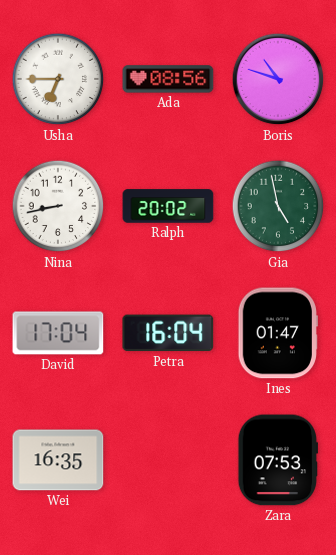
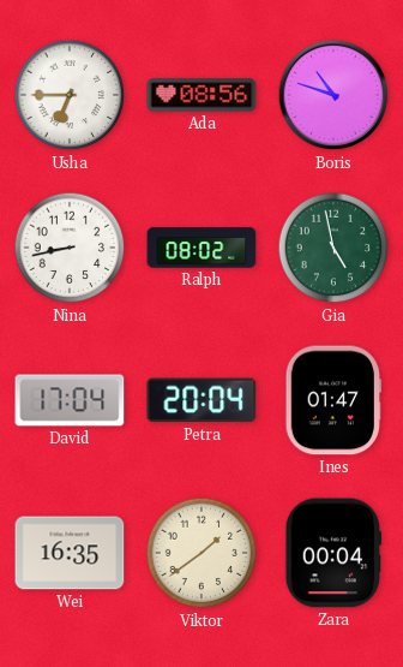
Ralph: 20:02 -> 08:02 (201, 248)
Petra: 16:04 -> 20:04 (201, 400)
Viktor: none -> 1:39 (201, 553)
Zara: 07:53 -> 00:04 (332, 553)
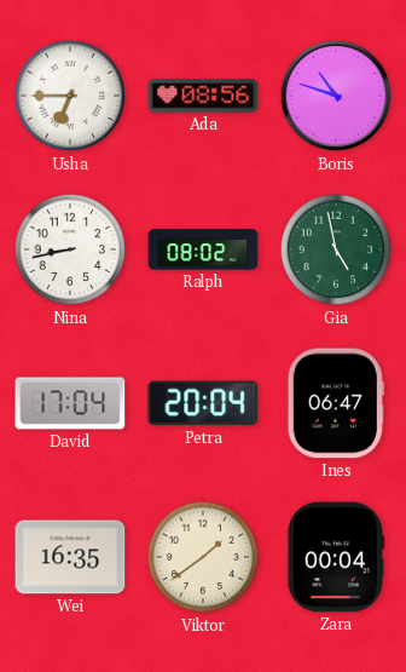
Ines: 01:47 -> 06:47 (336, 403)
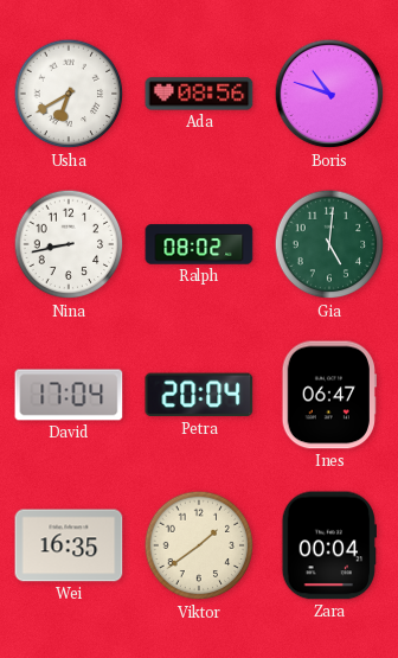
Usha: 6:45 -> 6:40 (69, 94)
Gia: 4:58 -> 5:01 (329, 244)
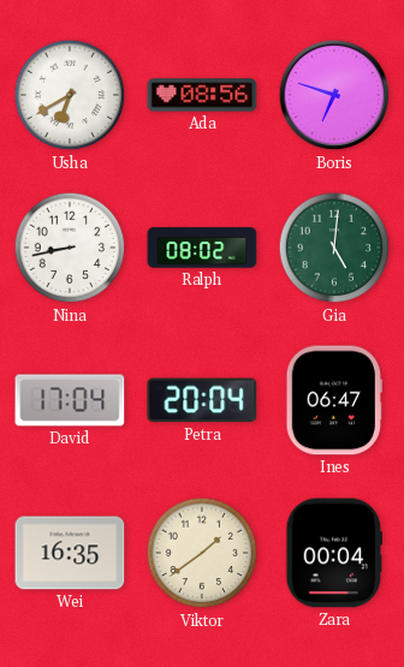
Boris: 10:48 -> 6:48 (334, 95)
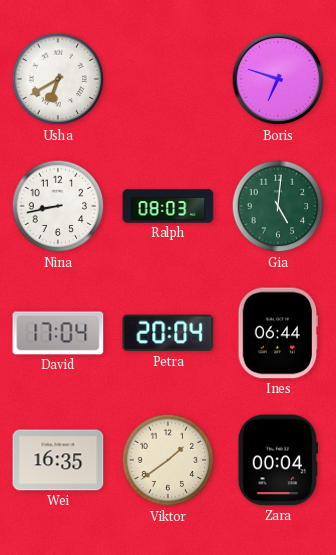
Ada: 08:56 -> none (202, 95)
Ralph: 08:02 -> 08:03 (168, 206)
Ines: 06:47 -> 06:44 (278, 333)
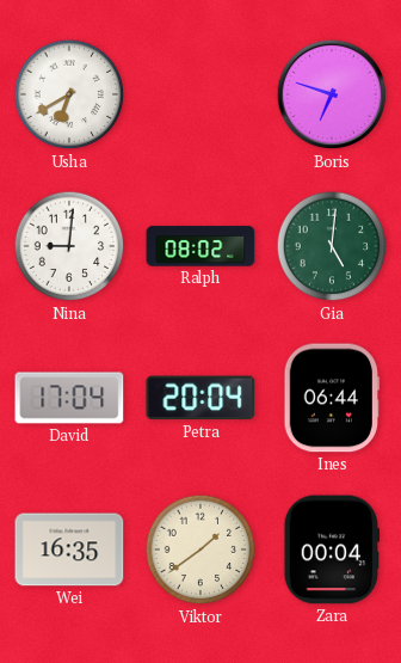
Nina: 8:43 -> 9:01 (69, 246)
Ralph: 08:03 -> 08:02 (200, 246)
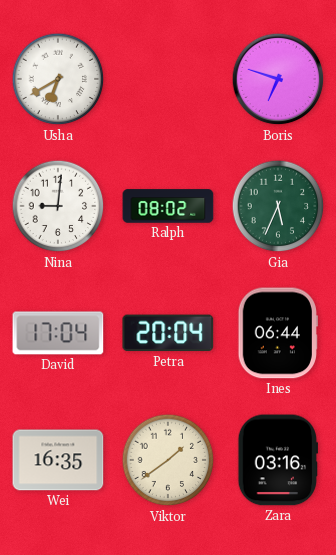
Gia: 5:01 -> 5:34 (278, 206)
Zara: 00:04 -> 03:16 (277, 460)
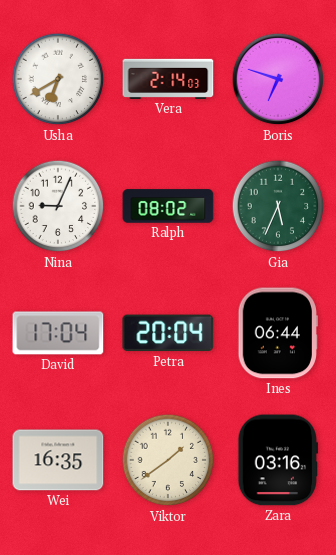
Vera: none -> 2:14 (168, 79)
Nina: 9:01 -> 9:04 (58, 206)
